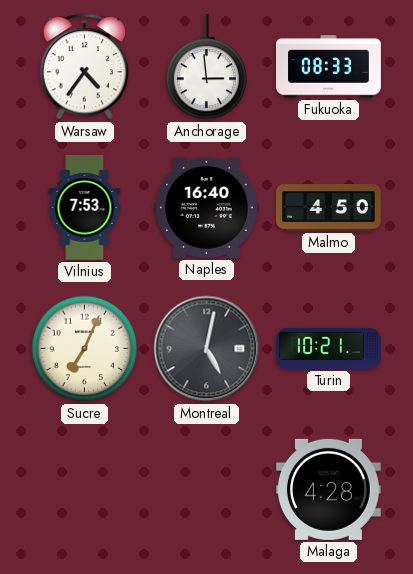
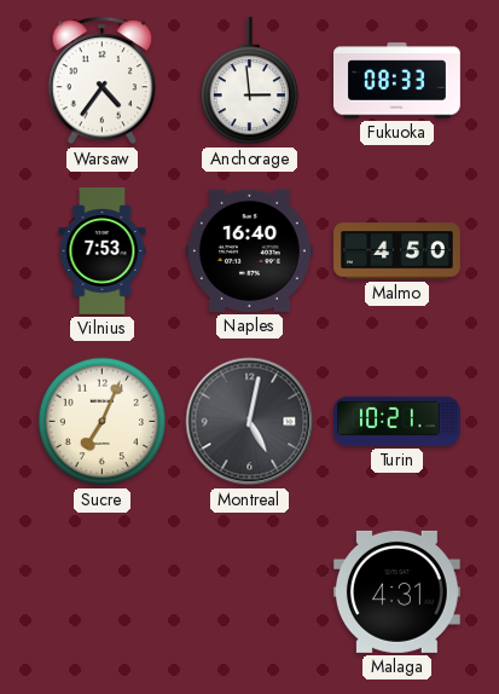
Malaga: 4:28 -> 4:31 (396, 591)
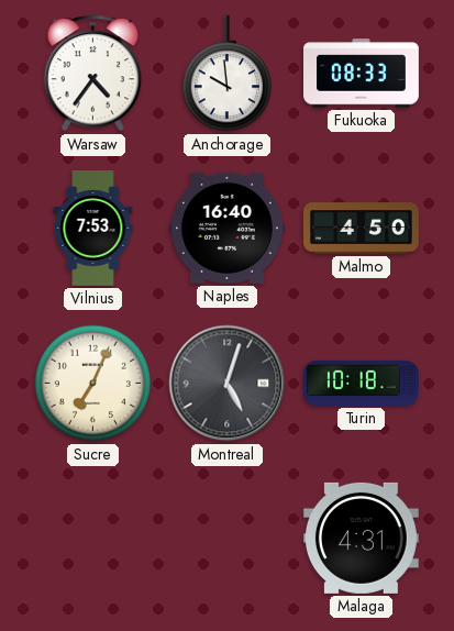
Anchorage: 2:59 -> 9:59 (228, 74)
Montreal: 5:02 -> 5:03 (228, 384)
Turin: 10:21 -> 10:18 (362, 383)
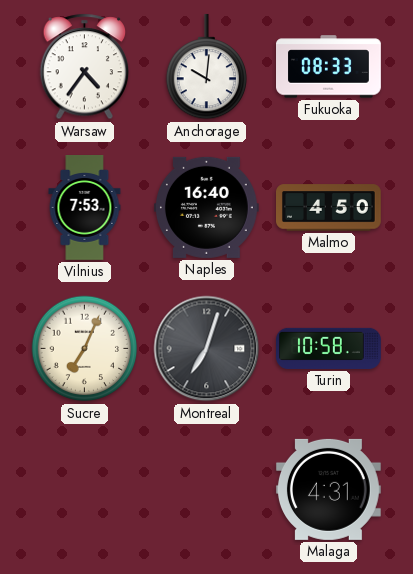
Anchorage: 9:59 -> 10:01 (207, 67)
Montreal: 5:03 -> 7:03 (207, 349)
Turin: 10:18 -> 10:58 (329, 348)
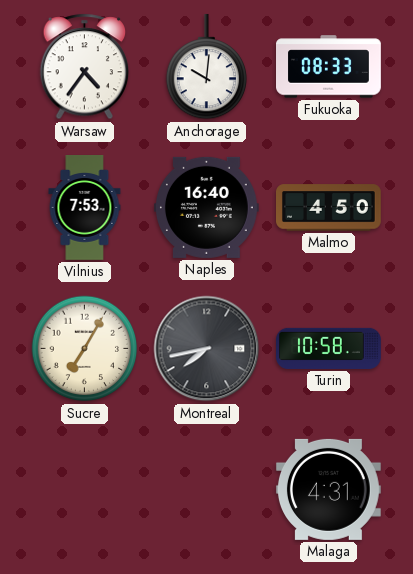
Sucre: 7:04 -> 7:05 (85, 349)
Montreal: 7:03 -> 7:43 (207, 349)
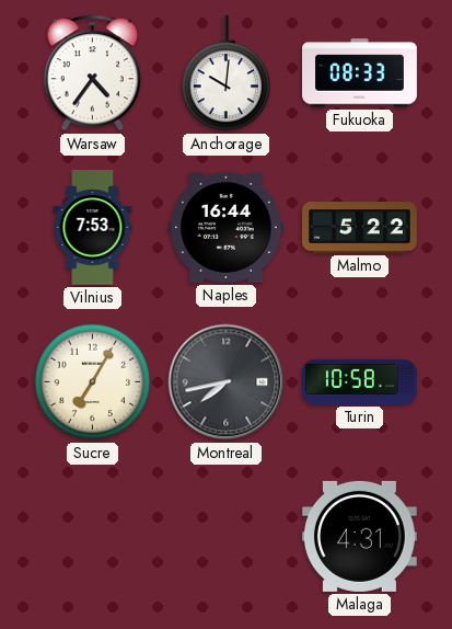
Naples: 16:40 -> 16:44 (225, 227)
Malmo: 4:50 -> 5:22 (360, 228)
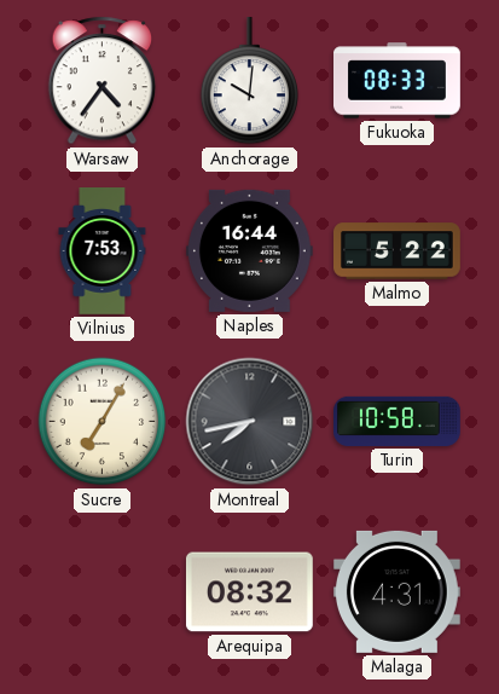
Arequipa: none -> 08:32 (249, 592)
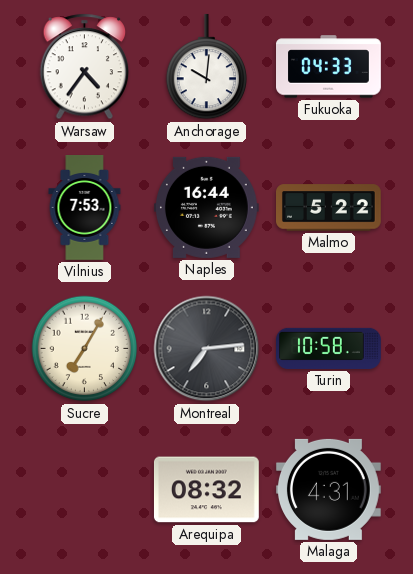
Fukuoka: 08:33 -> 04:33 (329, 67)
Montreal: 7:43 -> 7:14 (207, 349)
